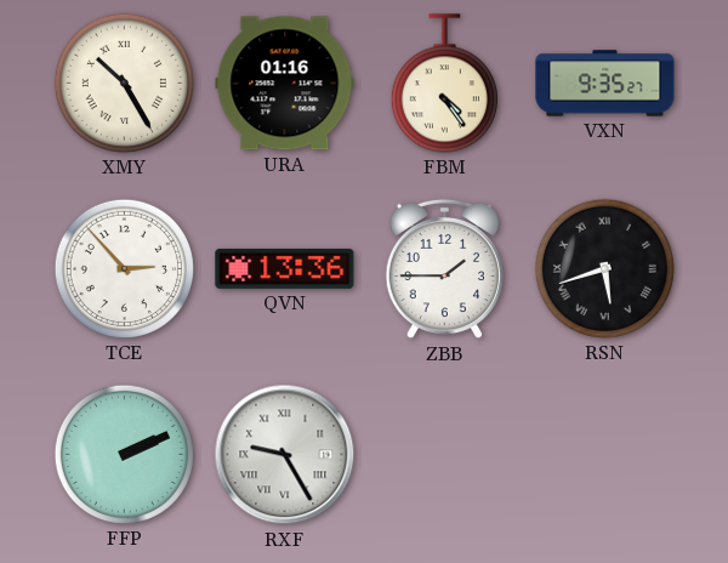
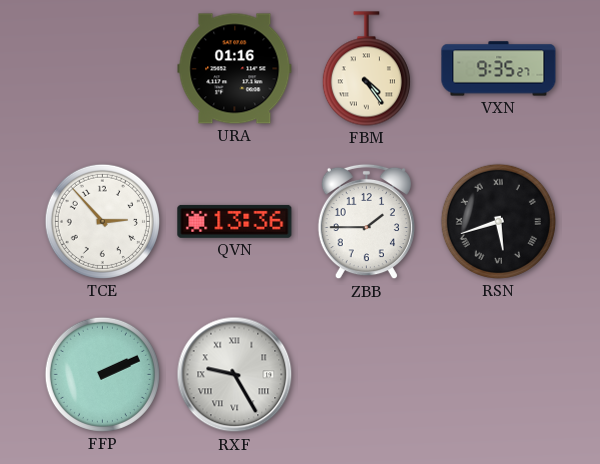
XMY: 10:25 -> none (124, 83)
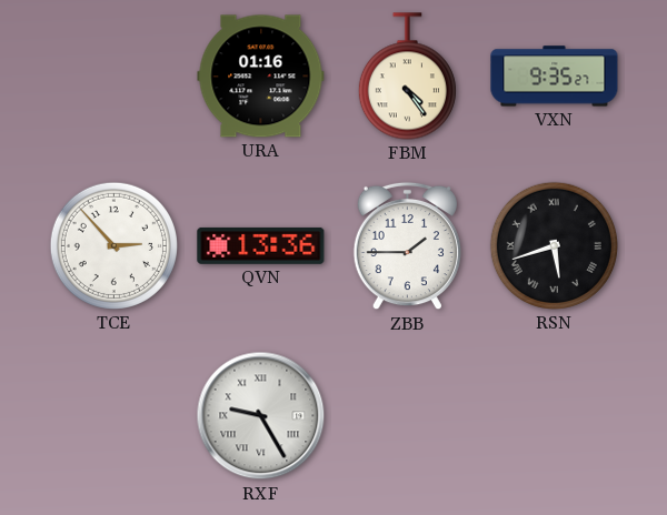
FFP: 2:11 -> none (102, 374)
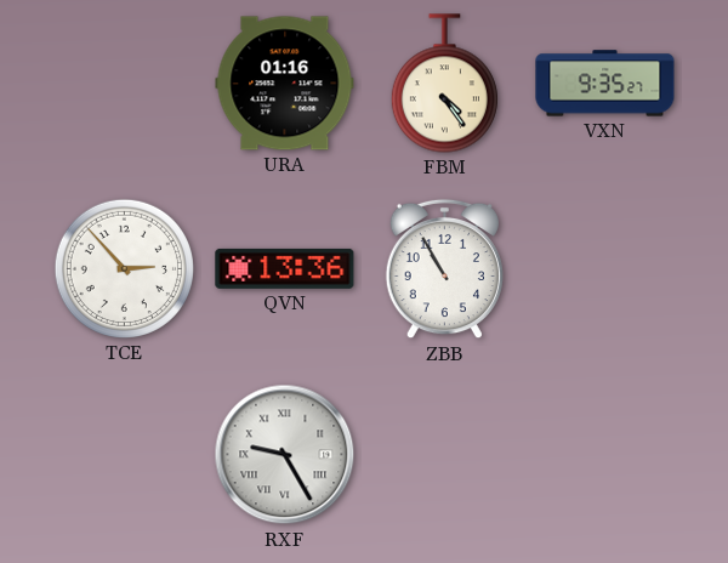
ZBB: 1:45 -> 10:55 (444, 269)
RSN: 5:42 -> none (554, 245)
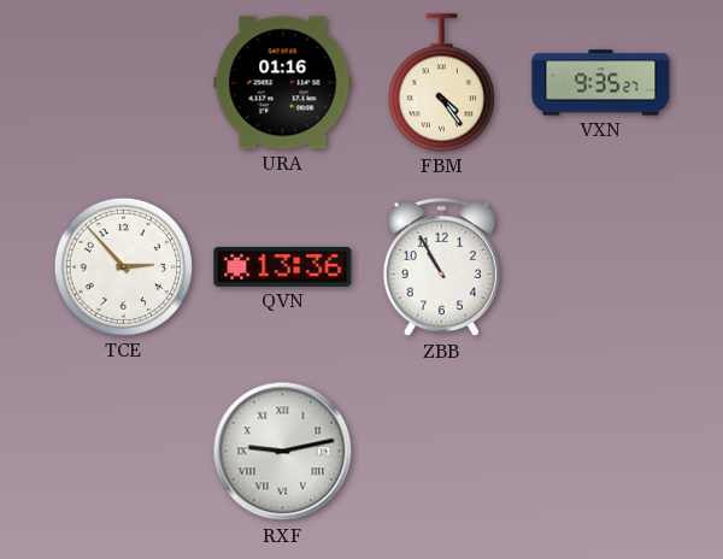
RXF: 9:25 -> 9:13 (283, 452)
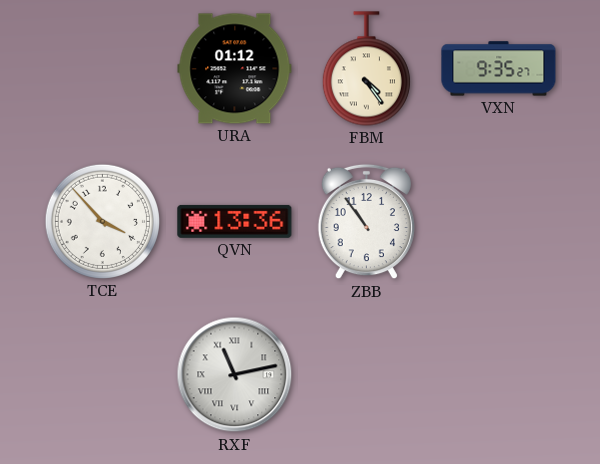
URA: 01:16 -> 01:12 (235, 69)
TCE: 2:53 -> 3:53 (102, 221)
ZBB: 10:55 -> 10:54 (366, 222)
RXF: 9:13 -> 11:13 (235, 375)
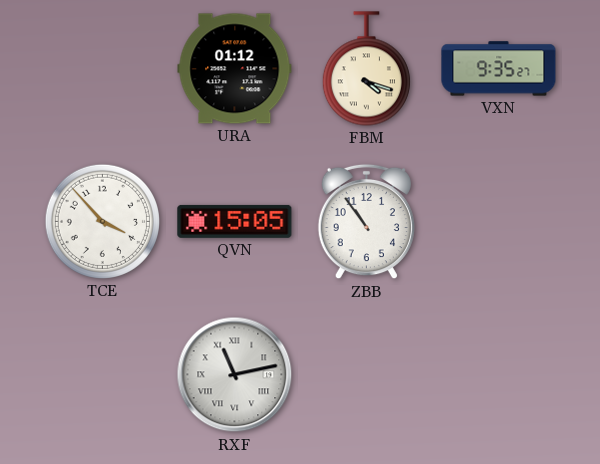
FBM: 4:24 -> 4:18 (366, 69)
QVN: 13:36 -> 15:05 (235, 221)
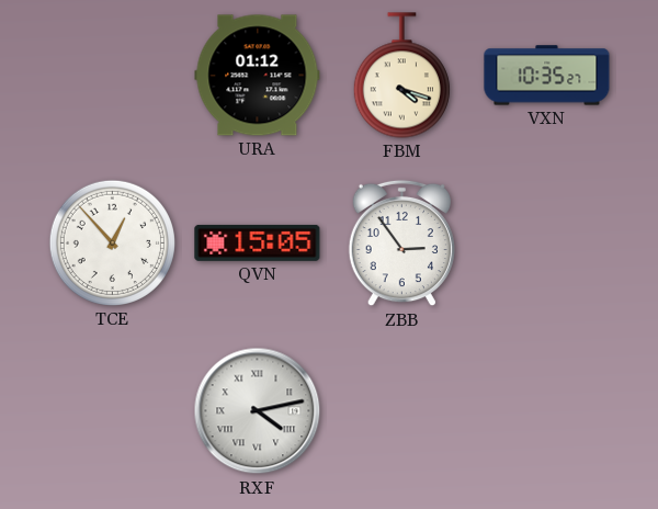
VXN: 9:35 -> 10:35 (547, 76)
TCE: 3:53 -> 12:53 (112, 242)
ZBB: 10:54 -> 2:54 (401, 244)
RXF: 11:13 -> 4:13 (258, 411)
